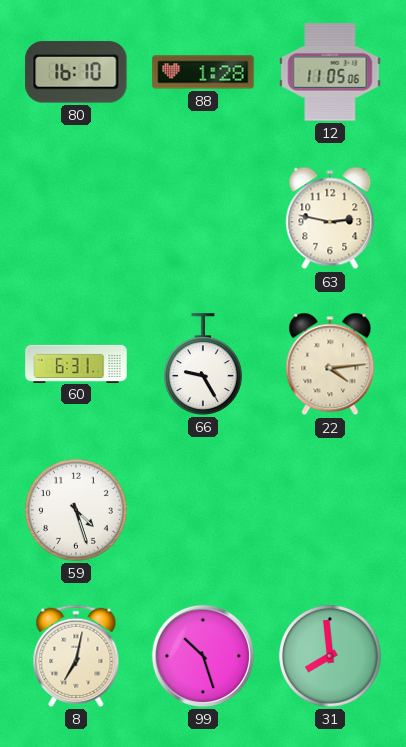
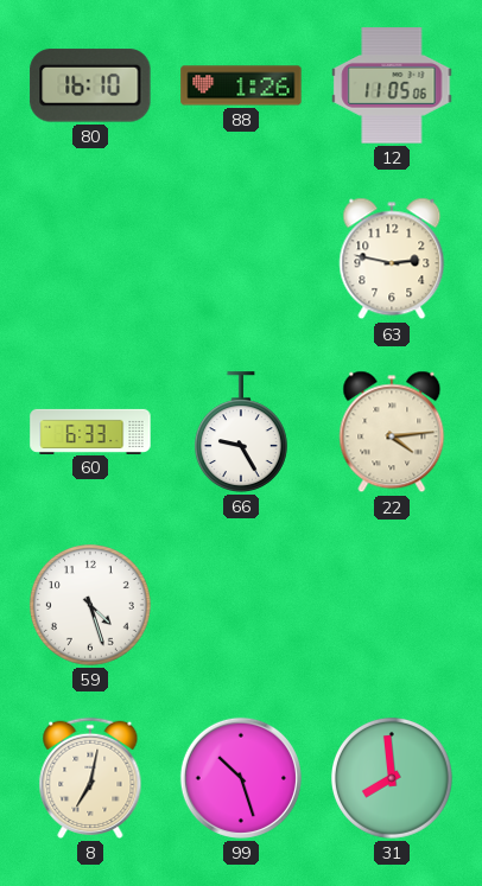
88: 1:28 -> 1:26 (241, 85)
60: 6:31 -> 6:33 (90, 431)
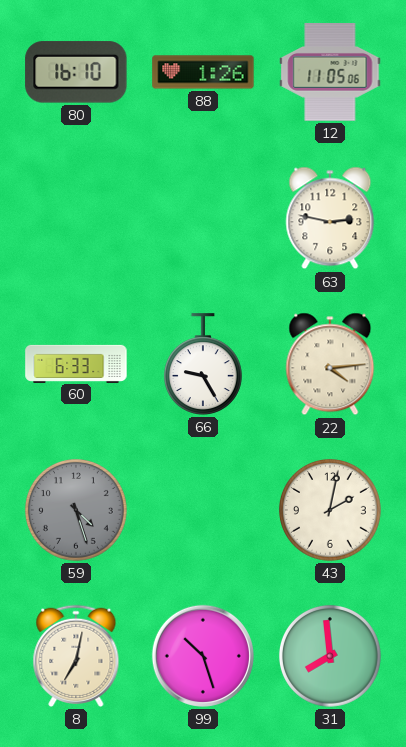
59 dial: white -> grey (76, 510)
43: none -> 2:02 (330, 510)
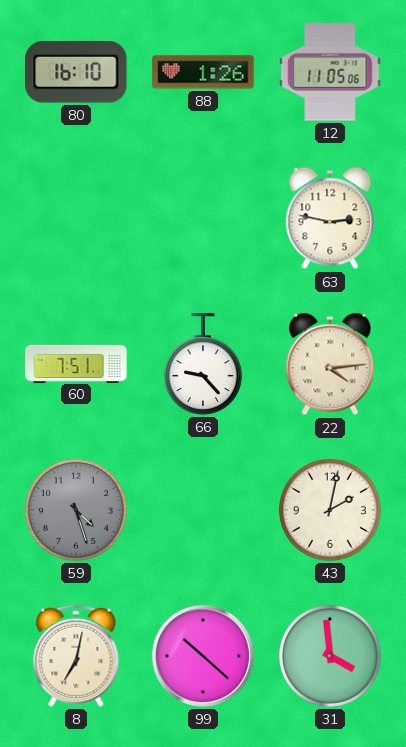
60: 6:33 -> 7:51 (76, 363)
66: 9:25 -> 9:23 (203, 364)
99: 10:27 -> 10:22 (203, 656)
31: 7:59 -> 3:59 (330, 656)
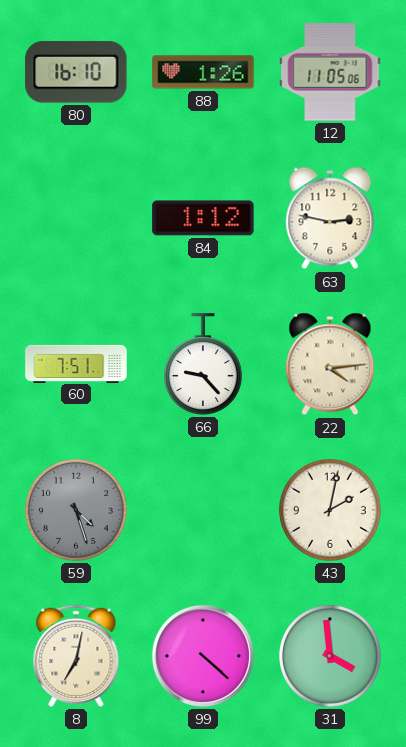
84: none -> 1:12 (203, 218)
99: 10:22 -> 4:22 (203, 656)
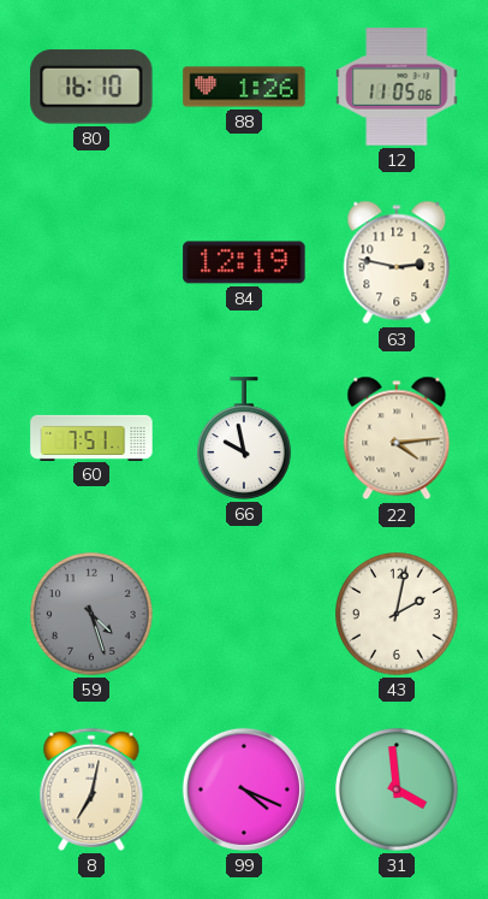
84: 1:12 -> 12:19 (244, 262)
66: 9:23 -> 9:58 (244, 438)
99: 4:22 -> 4:19 (244, 789)
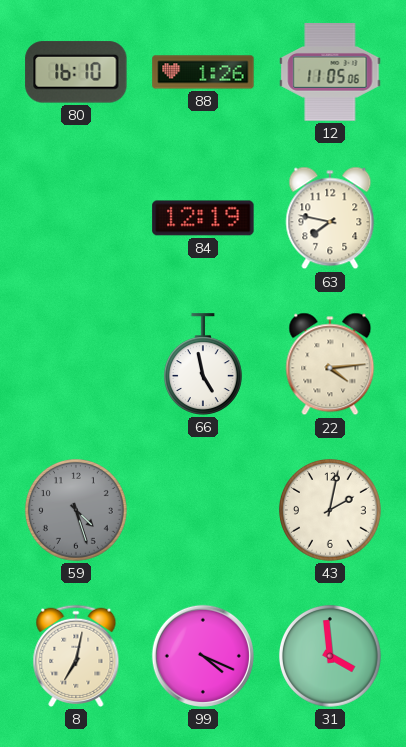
63: 2:47 -> 7:47 (330, 218)
60: 7:51 -> none (91, 437)
66: 9:58 -> 4:58 (203, 364)
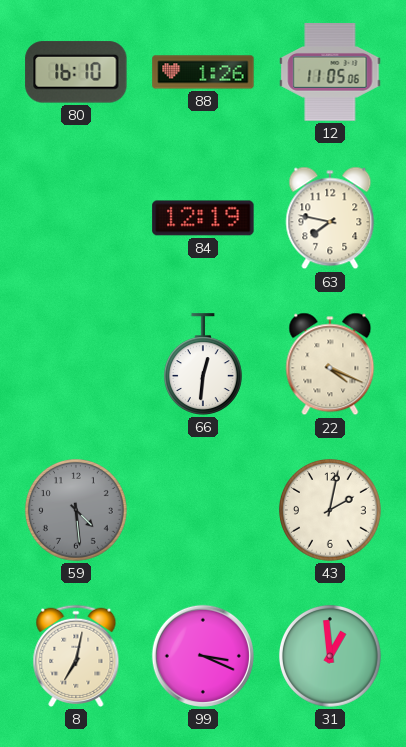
66: 4:58 -> 12:31 (203, 364)
22: 4:14 -> 4:19 (330, 364)
59: 4:27 -> 4:29 (76, 510)
99: 4:19 -> 3:19 (203, 656)
31: 3:59 -> 12:59 (330, 656)
